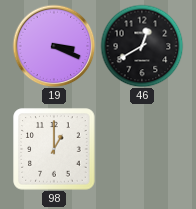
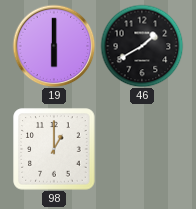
19: 3:19 -> 6:00 (54, 46)
46: 12:40 -> 1:40 (142, 46)
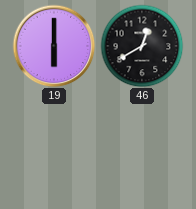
46: 1:40 -> 12:40 (142, 46)
98: 1:00 -> none (54, 149)
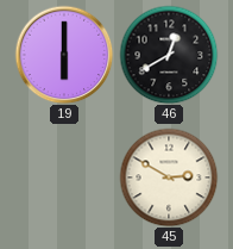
45: none -> 2:50 (169, 178)
